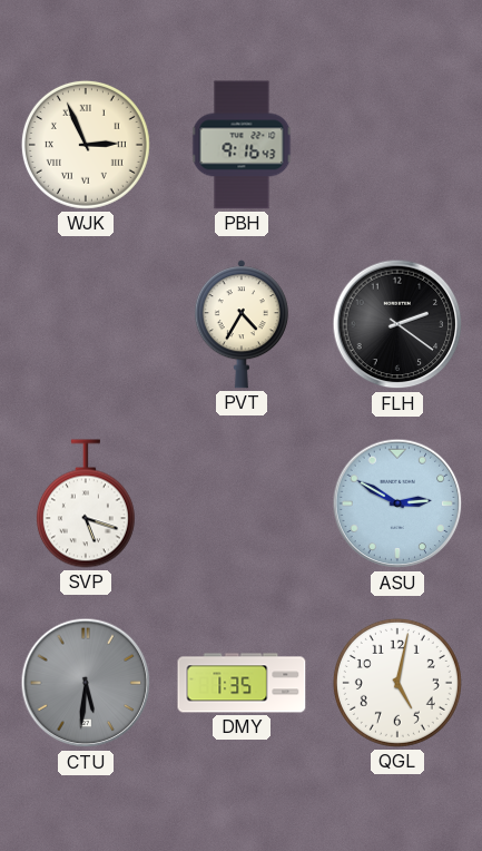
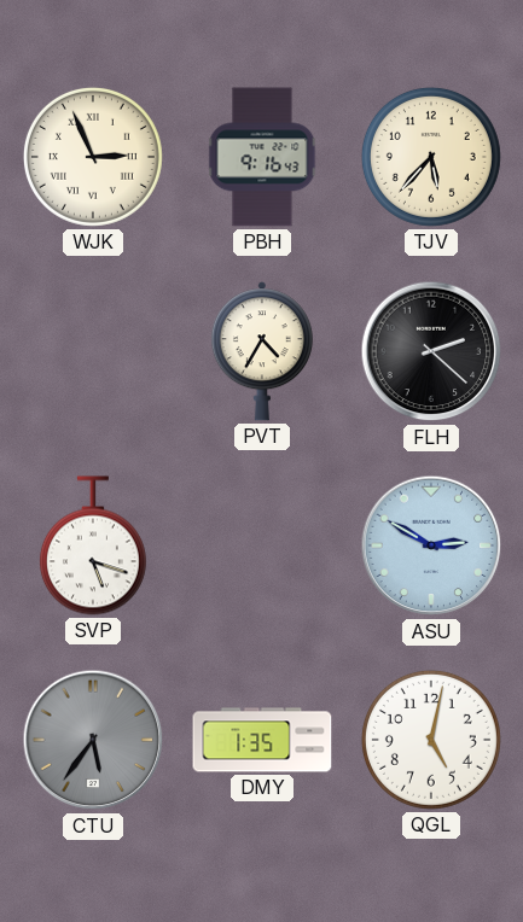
TJV: none -> 5:37 (431, 157)
FLH: 2:21 -> 2:22 (431, 351)
CTU: 5:31 -> 5:36 (93, 740)
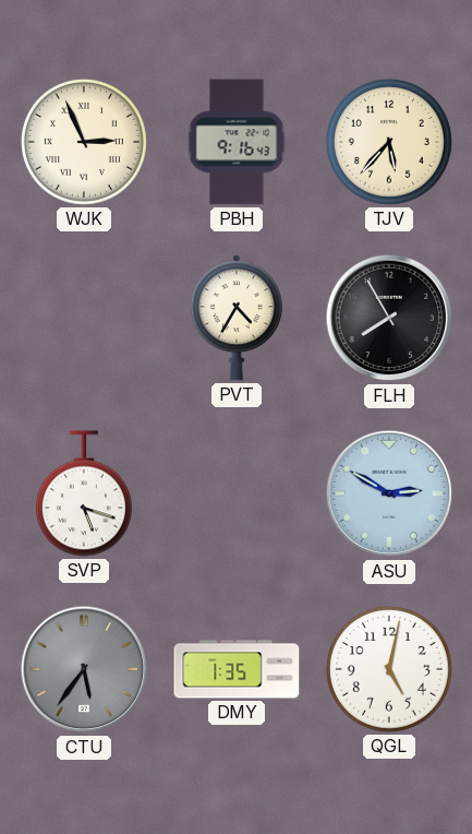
FLH: 2:22 -> 7:55 (389, 318)
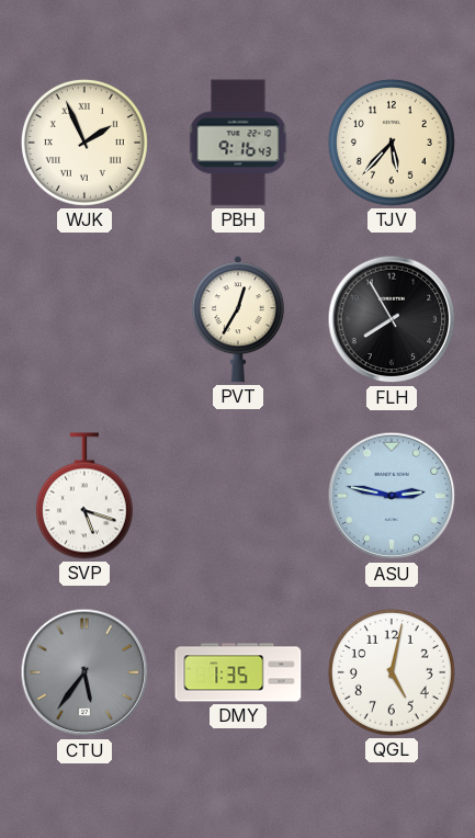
WJK: 2:56 -> 1:56 (84, 143)
PVT: 4:35 -> 12:35 (238, 319)
ASU: 2:50 -> 2:47 (392, 496)
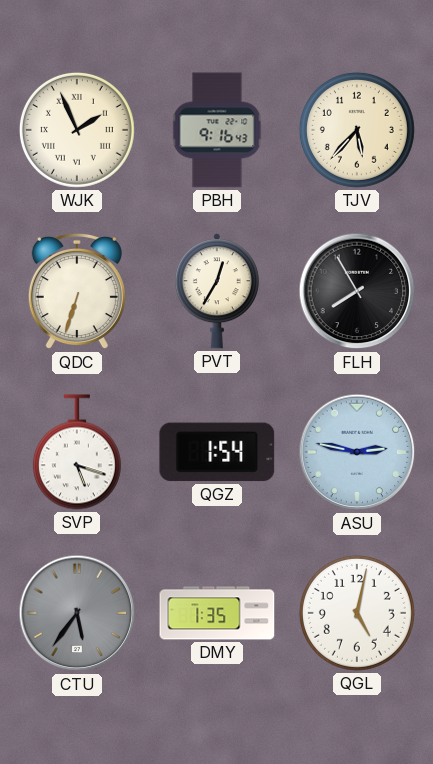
QDC: none -> 6:33 (77, 291)
QGZ: none -> 1:54 (217, 452)
